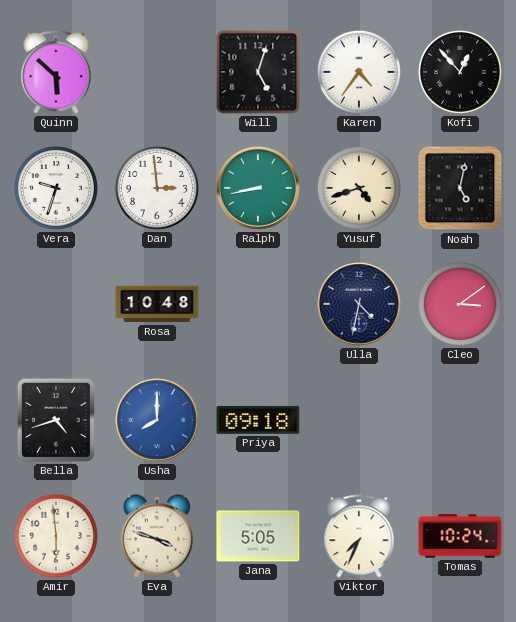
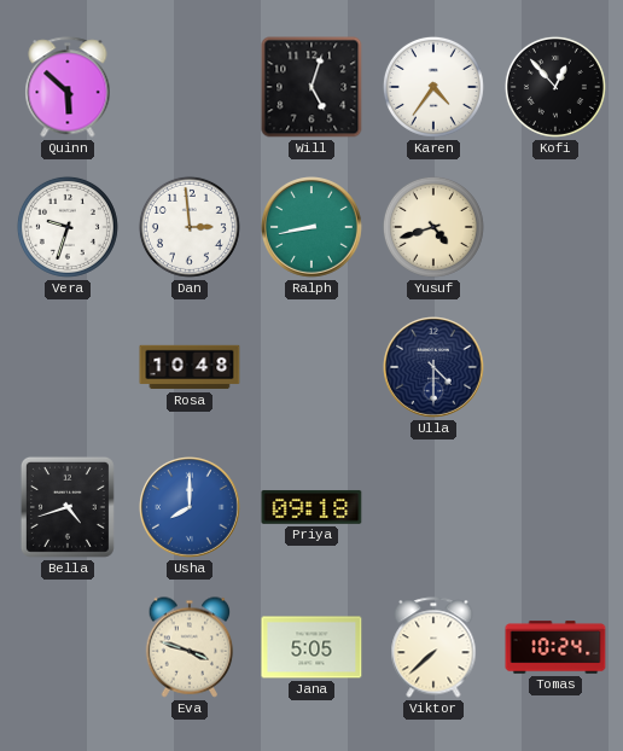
Noah: 5:02 -> none (460, 188)
Ulla: 4:32 -> 4:30 (435, 368)
Cleo: 3:09 -> none (460, 304)
Amir: 5:59 -> none (56, 536)
Viktor: 7:34 -> 7:38 (433, 647)
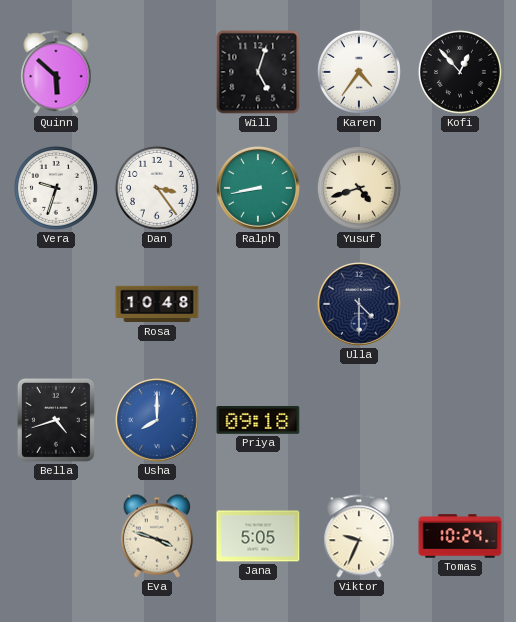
Dan: 2:59 -> 3:24 (157, 188)
Viktor: 7:38 -> 9:34 (359, 536)
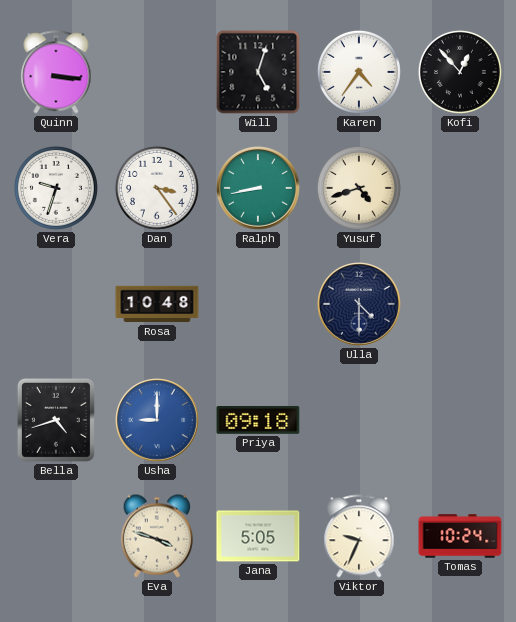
Quinn: 5:52 -> 3:16 (56, 72)
Usha: 8:00 -> 9:00 (158, 421)
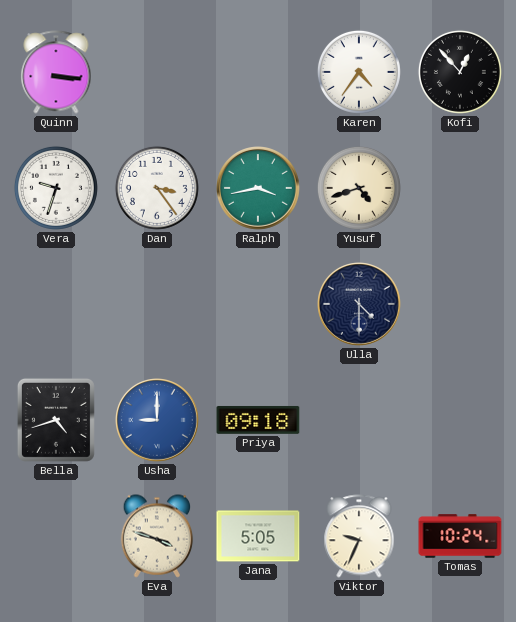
Will: 5:03 -> none (258, 72)
Ralph: 8:43 -> 3:43 (259, 189)
Rosa: 10:48 -> none (157, 304)
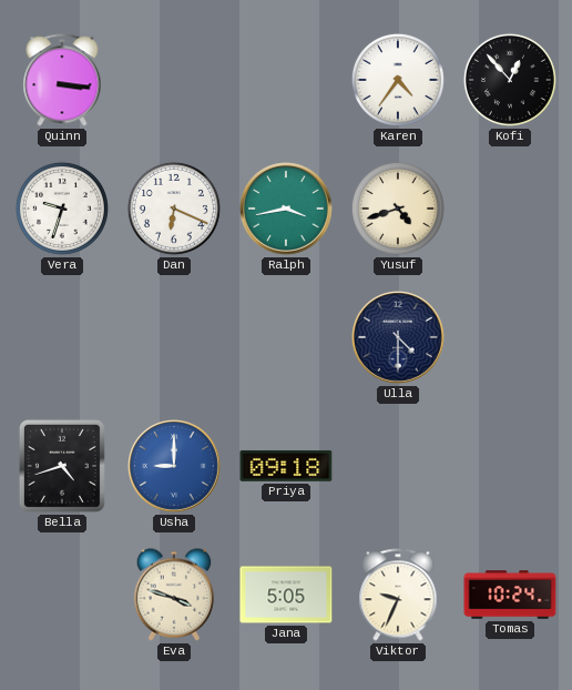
Dan: 3:24 -> 6:19 (174, 209)
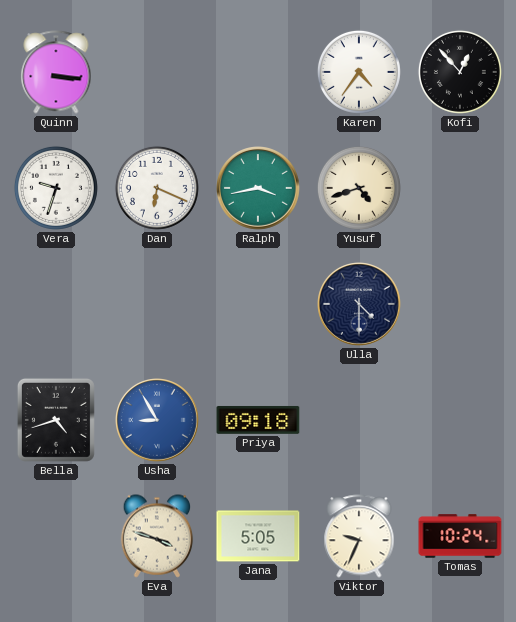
Usha: 9:00 -> 8:55 (158, 421)
